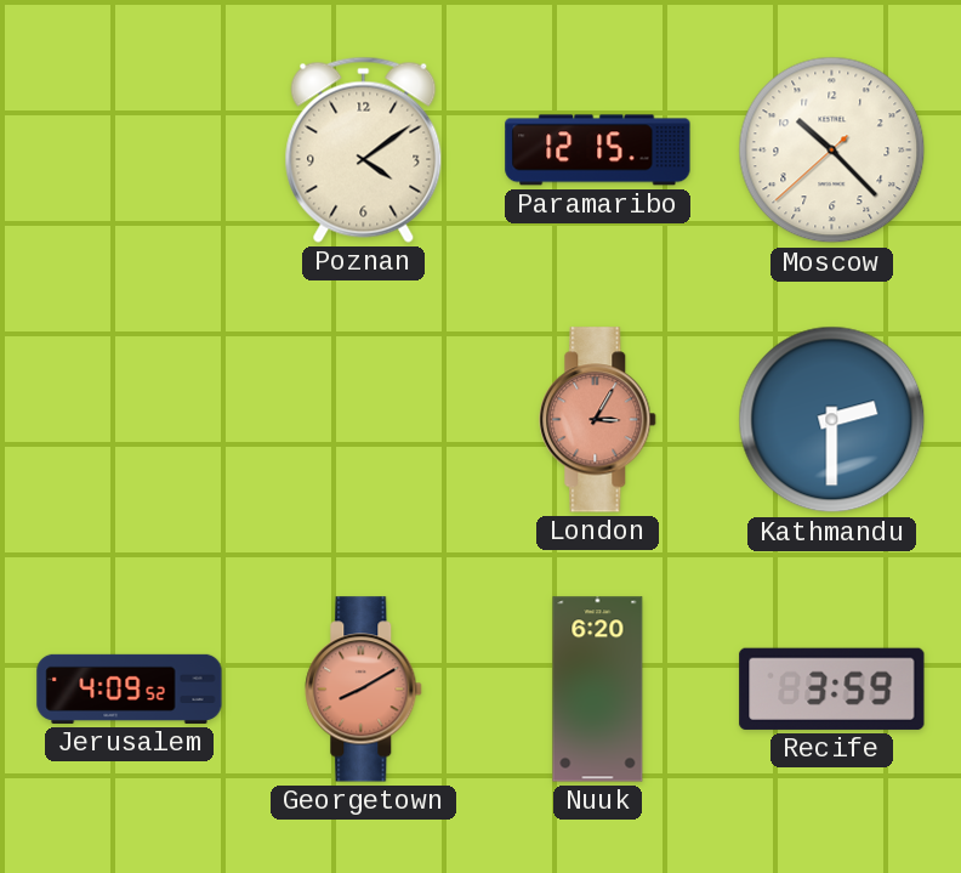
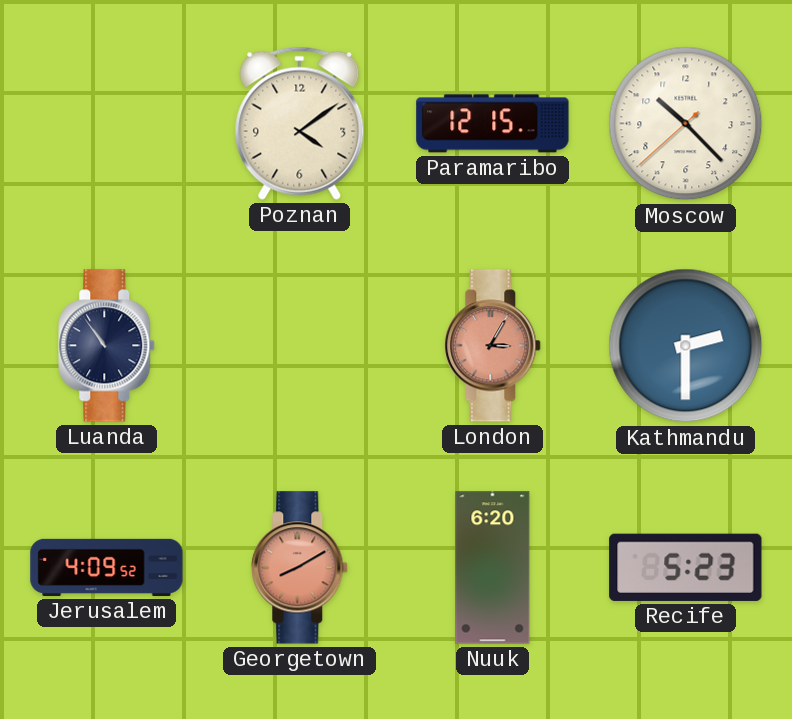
Luanda: none -> 10:54 (107, 346)
Recife: 3:59 -> 5:23 (686, 567)
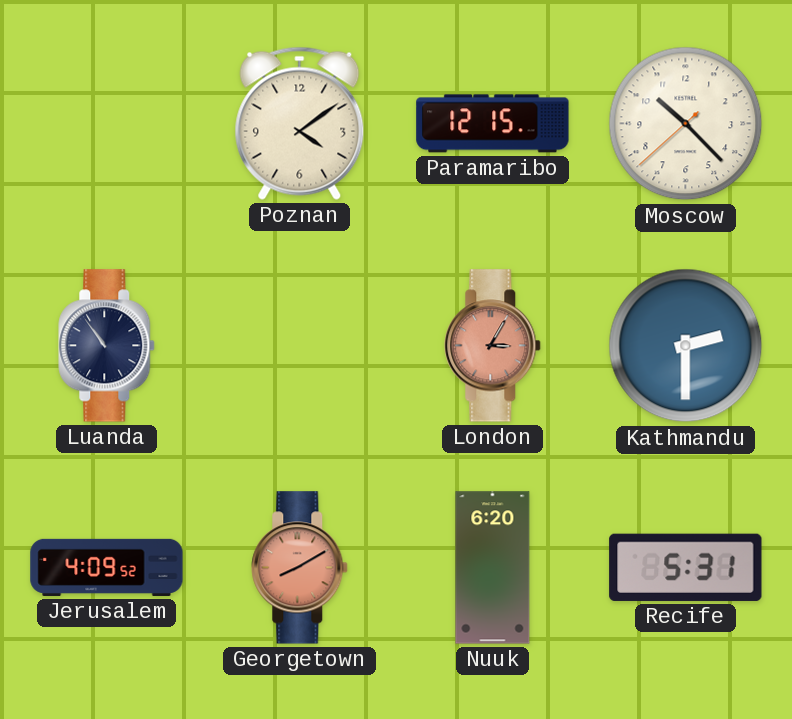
Recife: 5:23 -> 5:31 (686, 567)
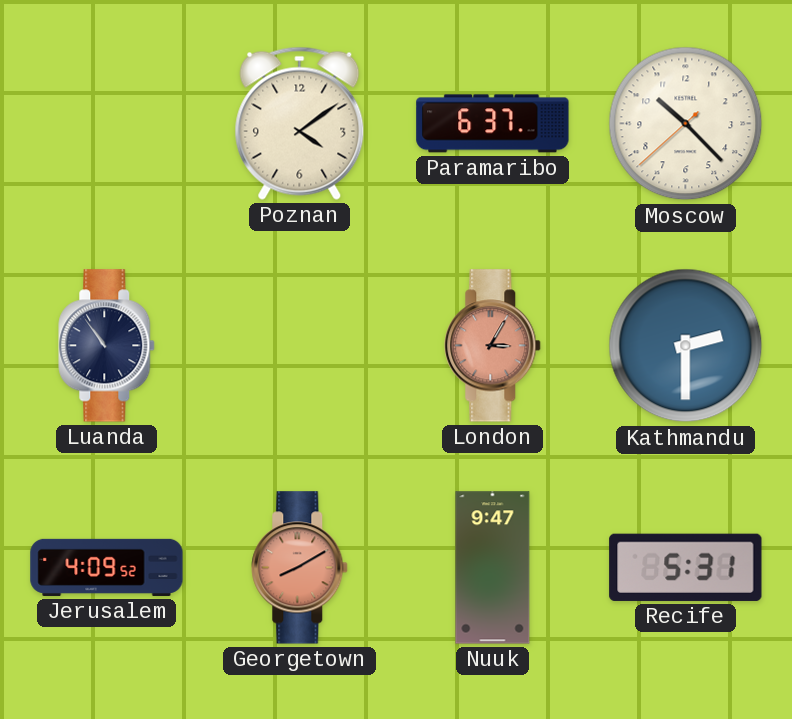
Paramaribo: 12:15 -> 6:37 (493, 124)
Nuuk: 6:20 -> 9:47 (493, 568)
